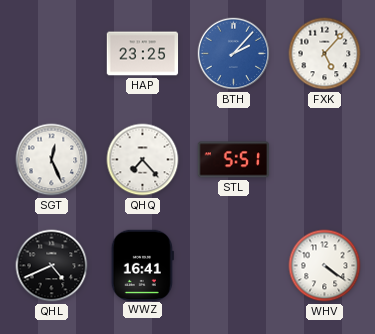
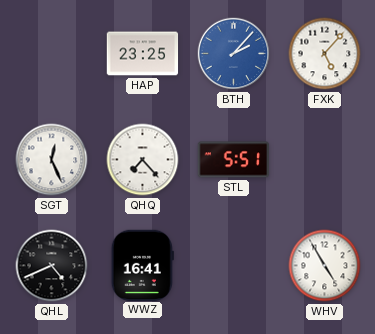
WHV: 4:21 -> 4:55 (325, 266)
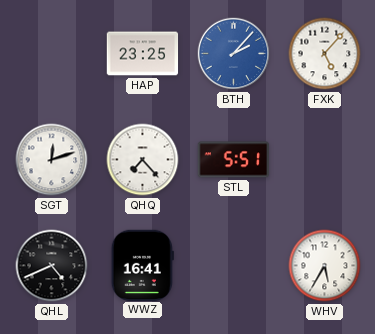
SGT: 12:26 -> 12:12 (52, 160)
WHV: 4:55 -> 5:35 (325, 266)
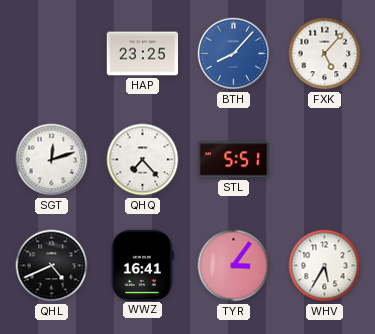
BTH: 2:07 -> 8:07 (234, 54)
TYR: none -> 3:06 (234, 266)
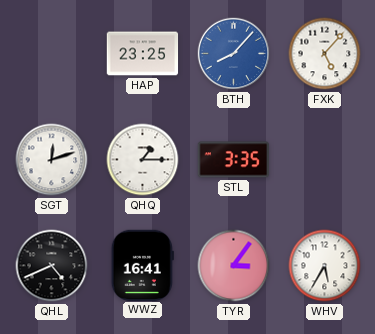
QHQ: 7:23 -> 1:15 (143, 160)
STL: 5:51 -> 3:35 (234, 160)
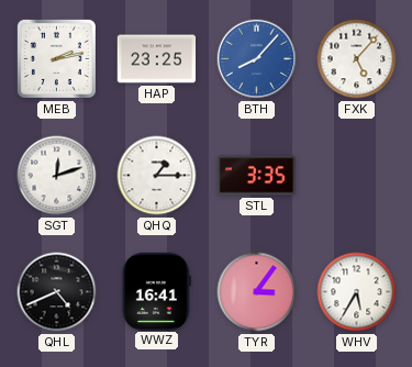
MEB: none -> 2:13 (56, 58)
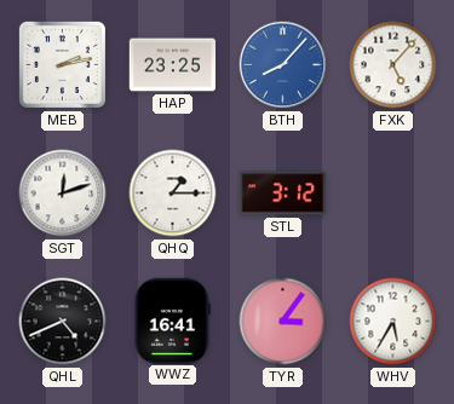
STL: 3:35 -> 3:12 (283, 194)
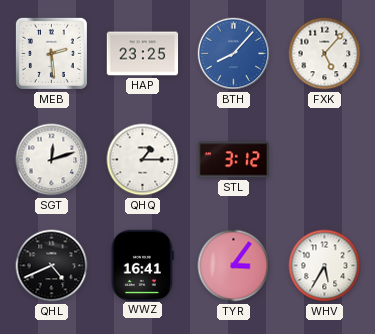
MEB: 2:13 -> 2:29 (51, 53)
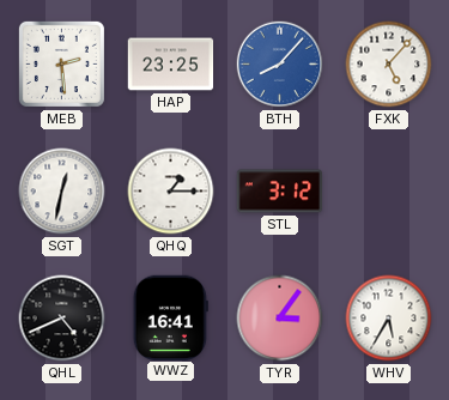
SGT: 12:12 -> 12:32 (62, 192)
